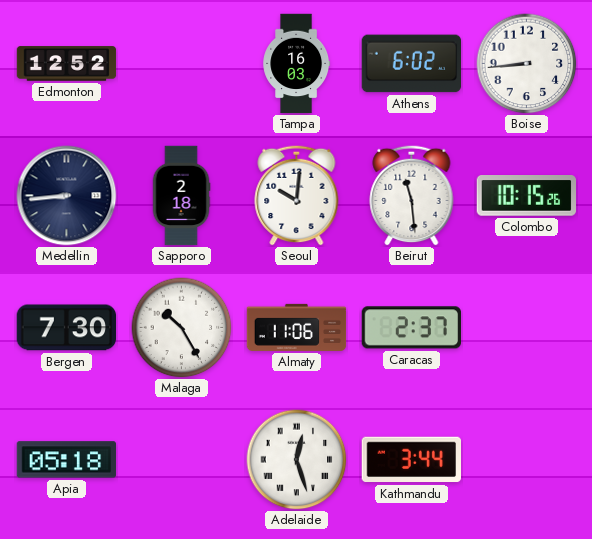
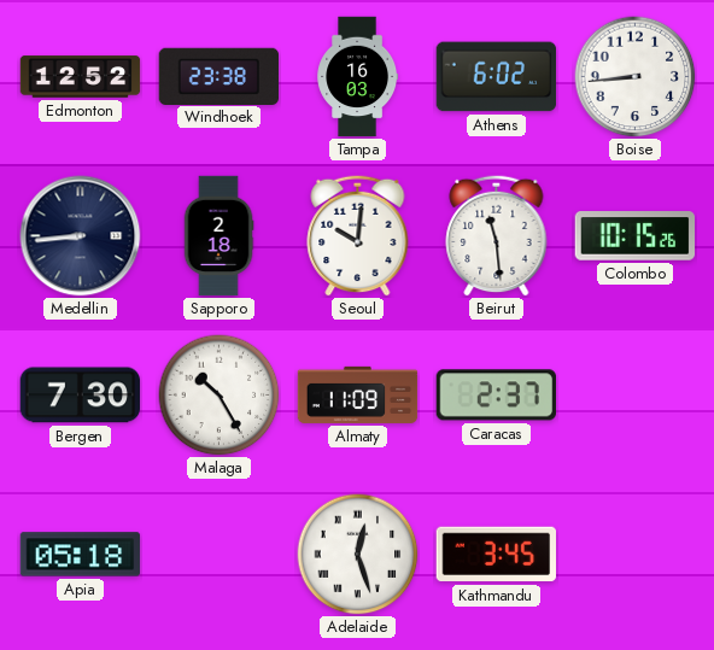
Windhoek: none -> 23:38 (220, 76)
Almaty: 11:06 -> 11:09 (358, 394)
Kathmandu: 3:44 -> 3:45 (496, 555)
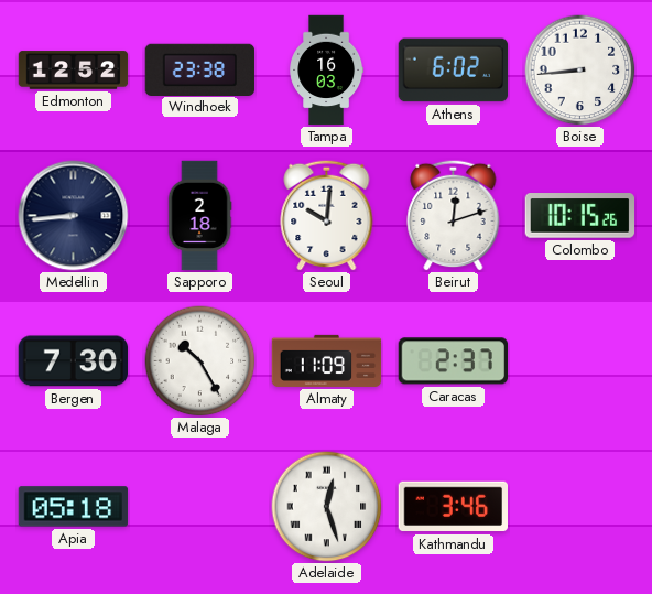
Beirut: 11:29 -> 12:12 (454, 215)
Kathmandu: 3:45 -> 3:46 (453, 507)
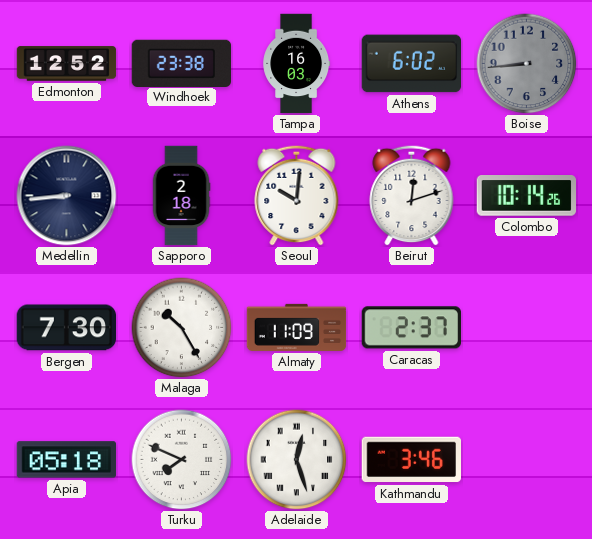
Boise dial: white -> grey (527, 64)
Colombo: 10:15 -> 10:14 (527, 196)
Turku: none -> 7:49 (182, 460)
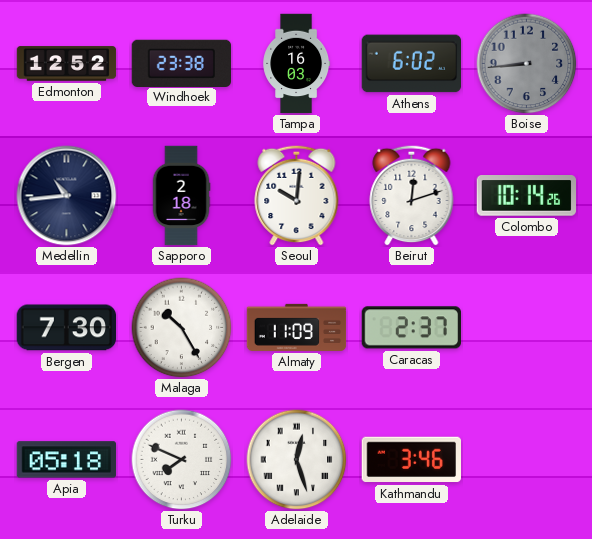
Medellin: 8:44 -> 10:44 (67, 196)
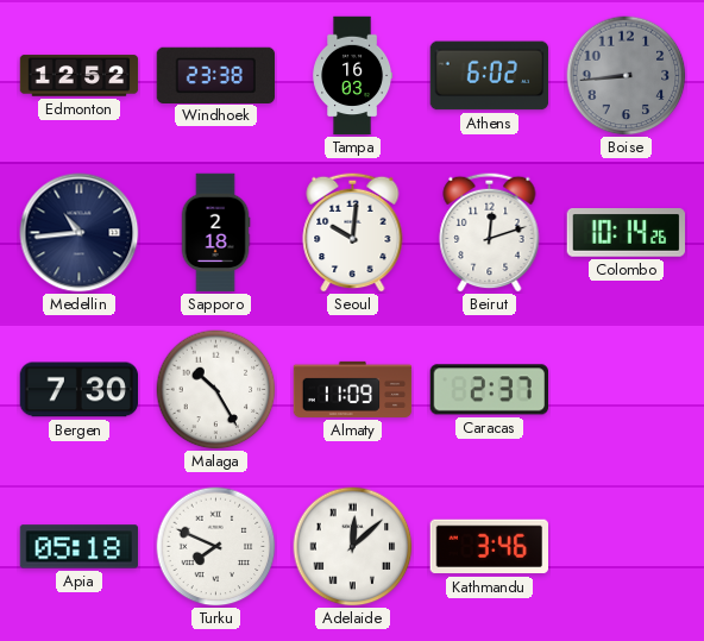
Adelaide: 12:27 -> 12:08 (353, 547)
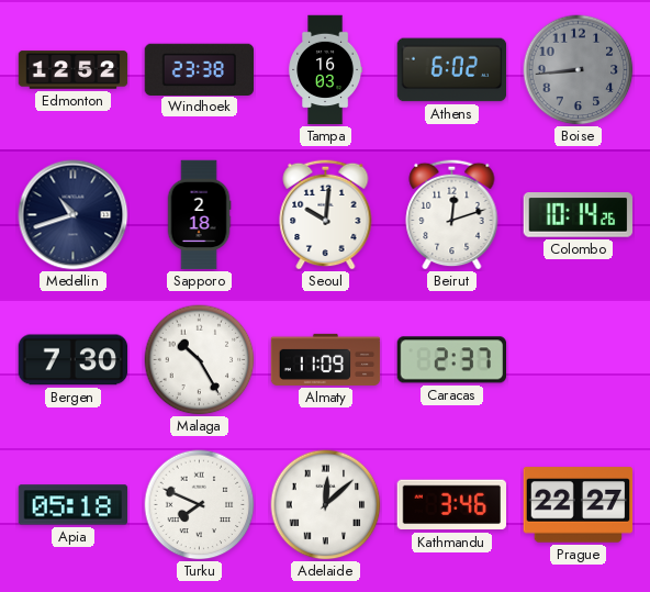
Medellin: 10:44 -> 10:42 (74, 215)
Prague: none -> 22:27 (579, 505)
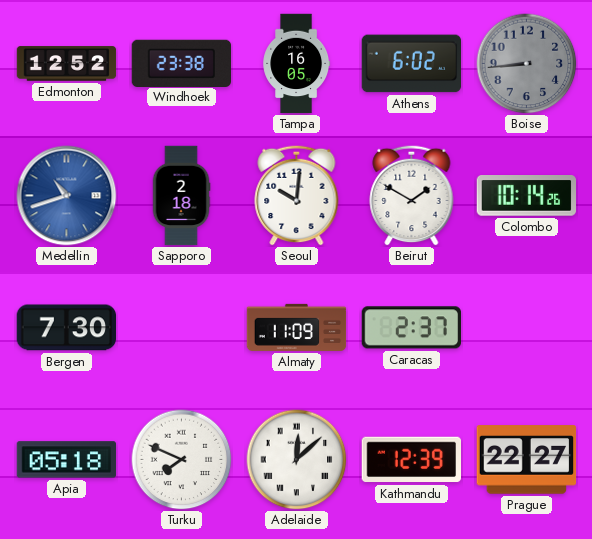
Tampa: 16:03 -> 16:05 (297, 64)
Medellin dial: navy -> blue (67, 196)
Beirut: 12:12 -> 1:50 (412, 195)
Malaga: 10:25 -> none (200, 360)
Kathmandu: 3:46 -> 12:39 (411, 460)
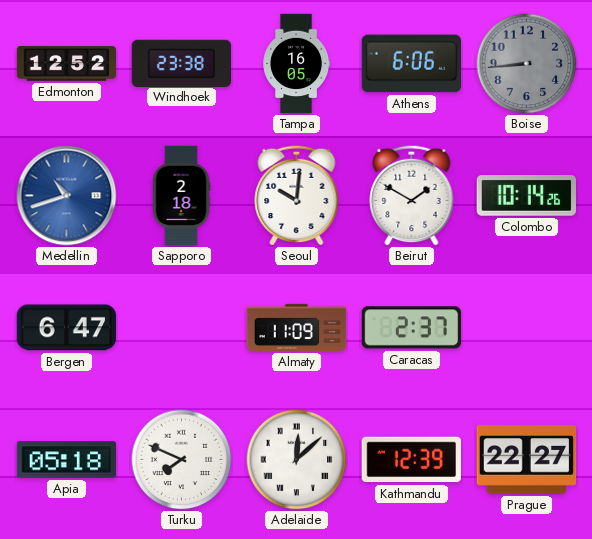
Athens: 6:02 -> 6:06 (412, 64)
Bergen: 7:30 -> 6:47 (67, 328)
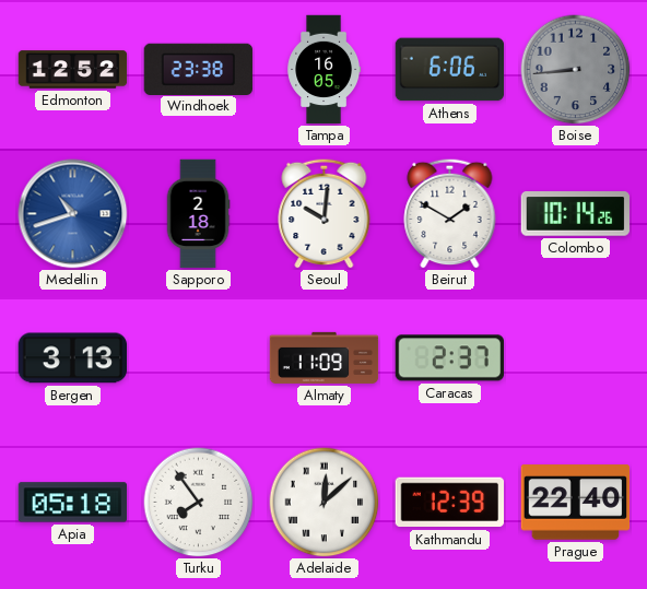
Bergen: 6:47 -> 3:13 (73, 358)
Turku: 7:49 -> 7:54 (199, 503)
Prague: 22:27 -> 22:40 (576, 503)
